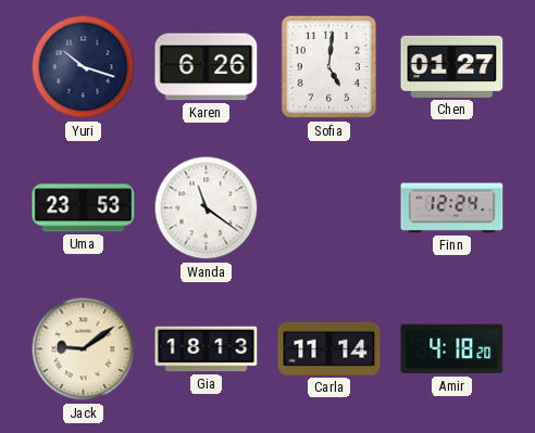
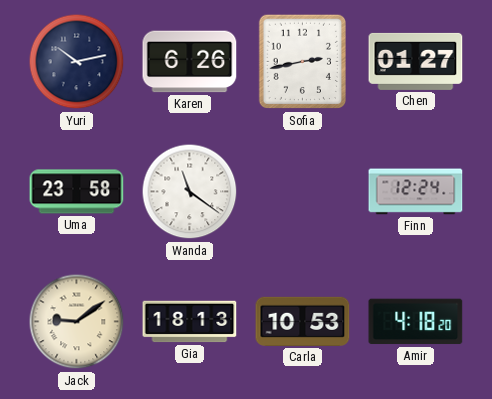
Yuri: 10:18 -> 10:13 (77, 62)
Sofia: 5:01 -> 2:43 (302, 62)
Uma: 23:53 -> 23:58 (77, 192)
Carla: 11:14 -> 10:53 (303, 321)
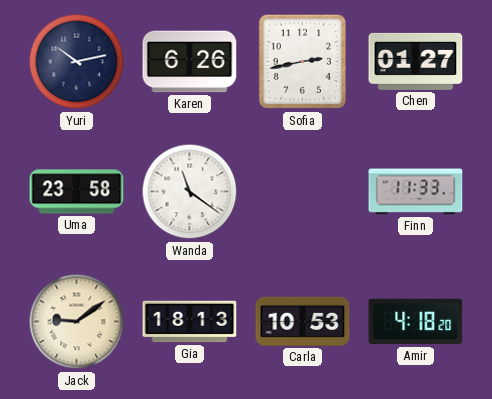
Finn: 12:24 -> 11:33 (416, 192)
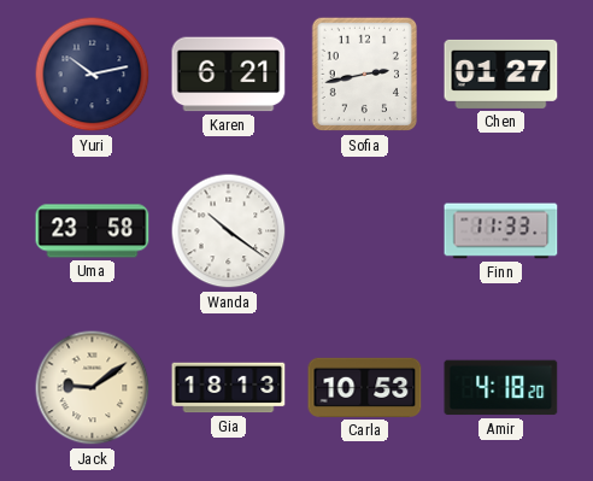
Karen: 6:26 -> 6:21 (229, 75)
Wanda: 11:21 -> 10:21 (229, 231)
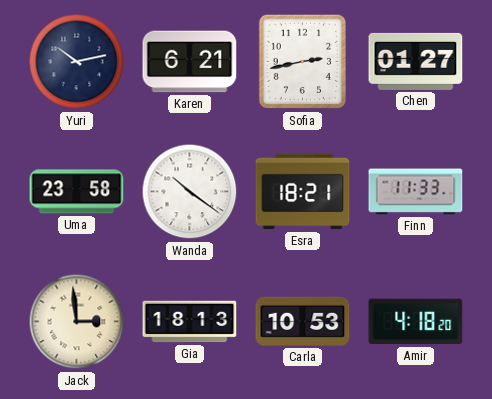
Esra: none -> 18:21 (303, 192)
Jack: 9:09 -> 2:59 (77, 322)
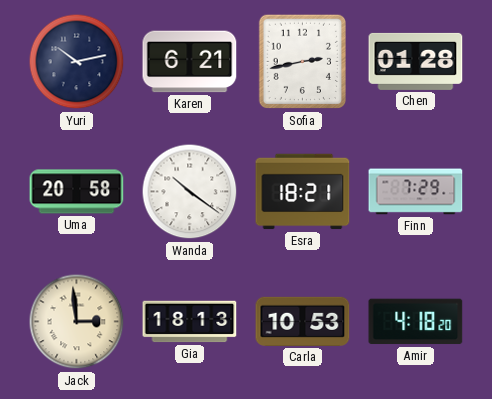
Chen: 01:27 -> 01:28 (416, 61)
Uma: 23:58 -> 20:58 (77, 192)
Finn: 11:33 -> 7:29 (416, 192)
